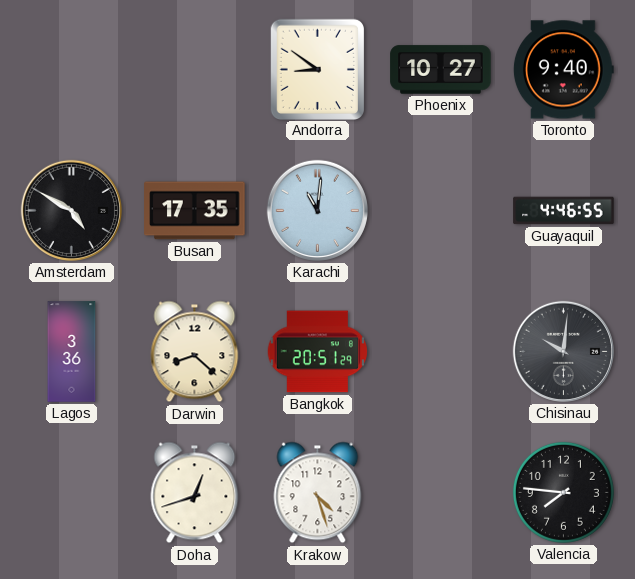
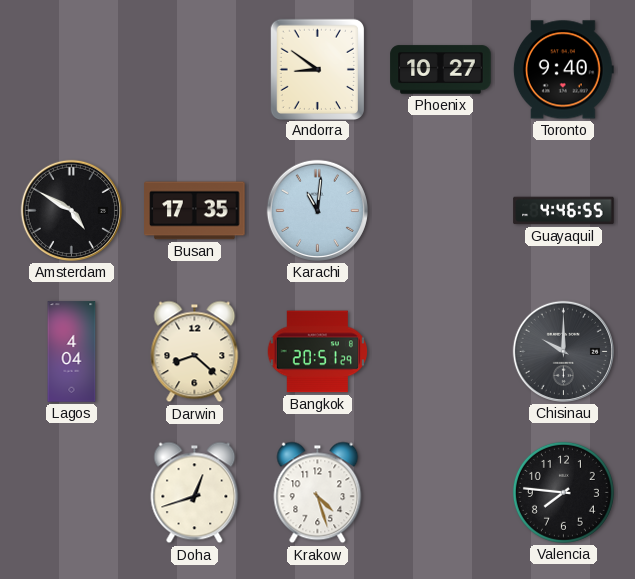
Lagos: 3:36 -> 4:04 (72, 352)
Chisinau: 10:01 -> 10:00 (563, 351)
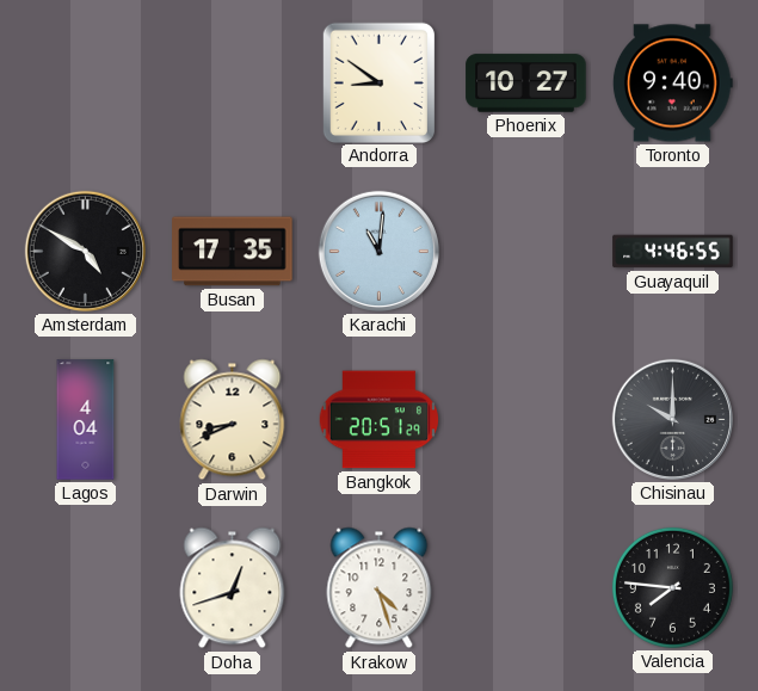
Darwin: 8:22 -> 8:41 (233, 420)
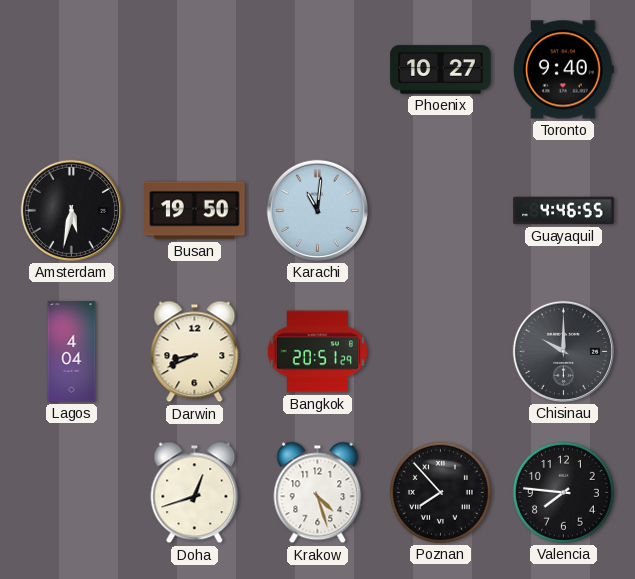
Andorra: 8:51 -> none (378, 82)
Amsterdam: 4:50 -> 5:32 (71, 210)
Busan: 17:35 -> 19:50 (195, 211)
Poznan: none -> 7:53 (440, 492)
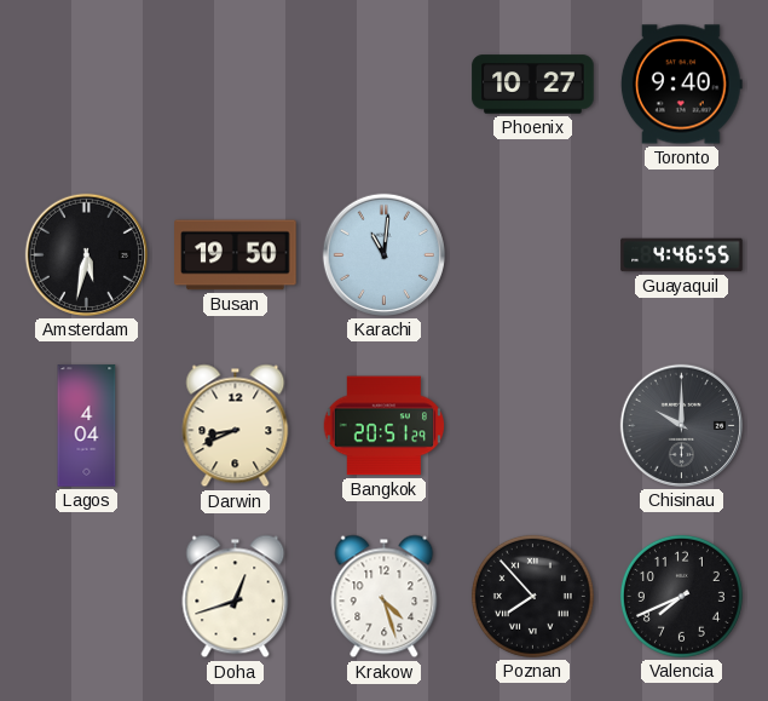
Valencia: 7:46 -> 7:41 (681, 596)
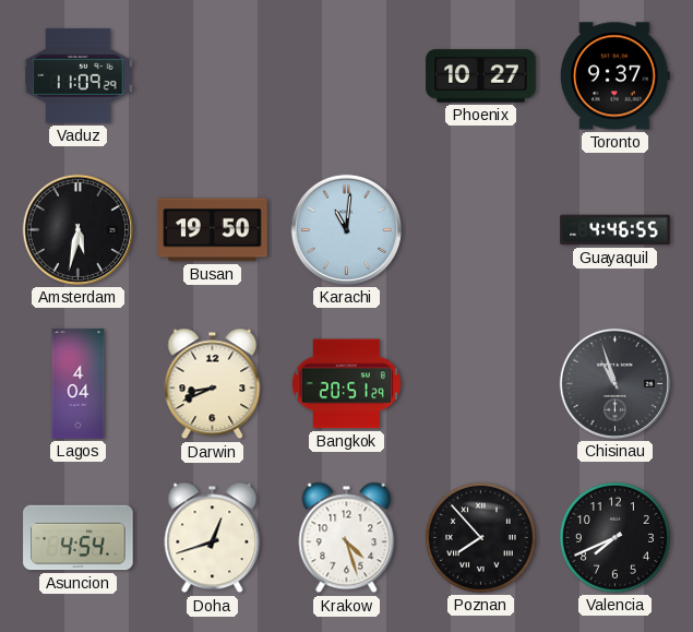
Vaduz: none -> 11:09 (79, 76)
Toronto: 9:40 -> 9:37 (614, 76)
Chisinau: 10:00 -> 10:57 (614, 383)
Asuncion: none -> 4:54 (79, 538)
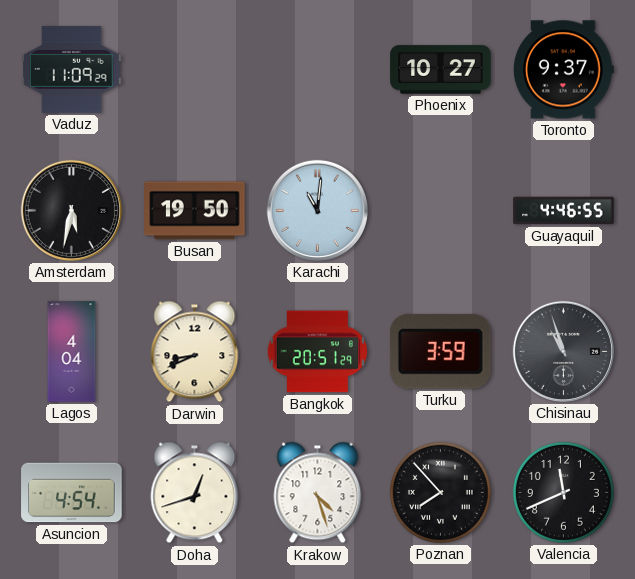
Turku: none -> 3:59 (440, 351)
Valencia: 7:41 -> 11:41 (563, 492)
